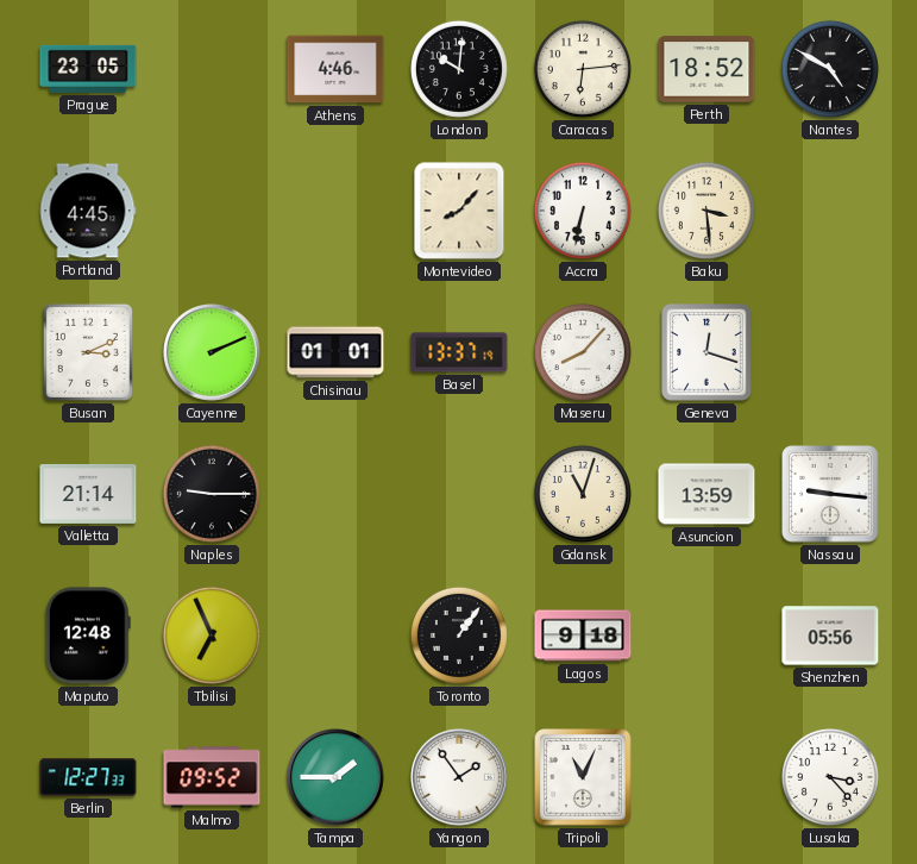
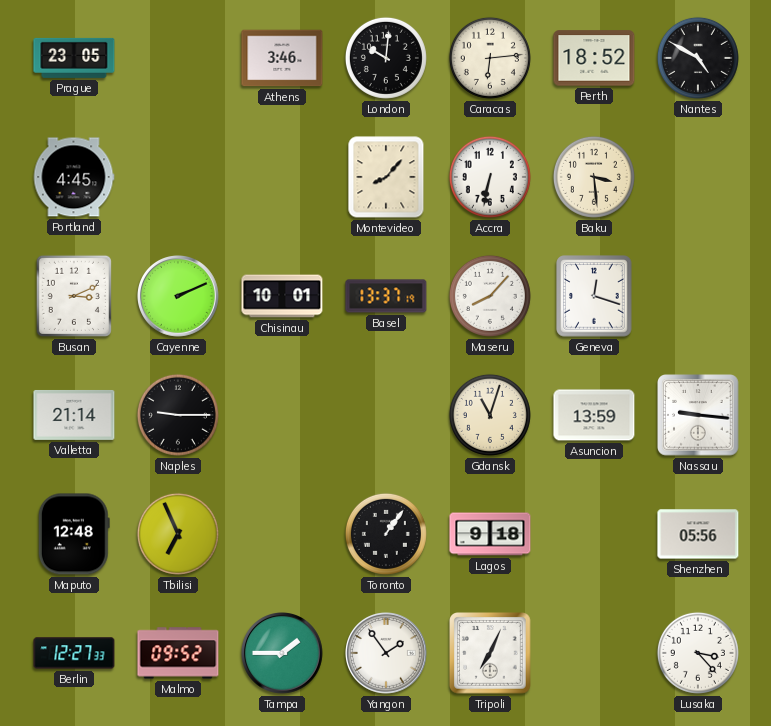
Athens: 4:46 -> 3:46 (282, 58)
Chisinau: 01:01 -> 10:01 (282, 296)
Tripoli: 11:04 -> 7:04 (490, 653)
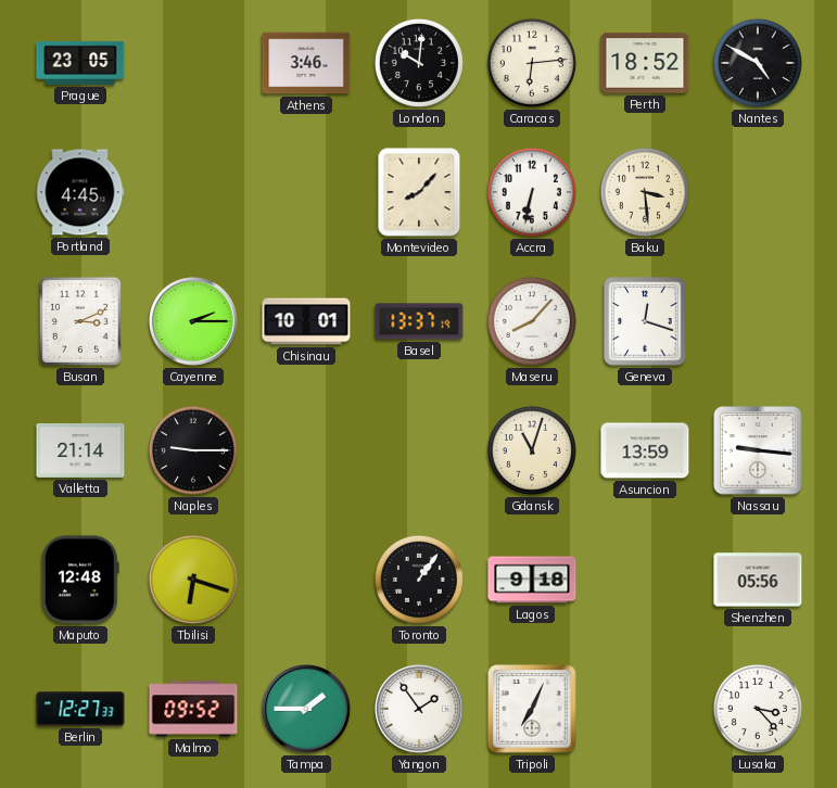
Cayenne: 2:11 -> 2:15 (194, 322)
Tbilisi: 6:56 -> 6:18 (193, 580)
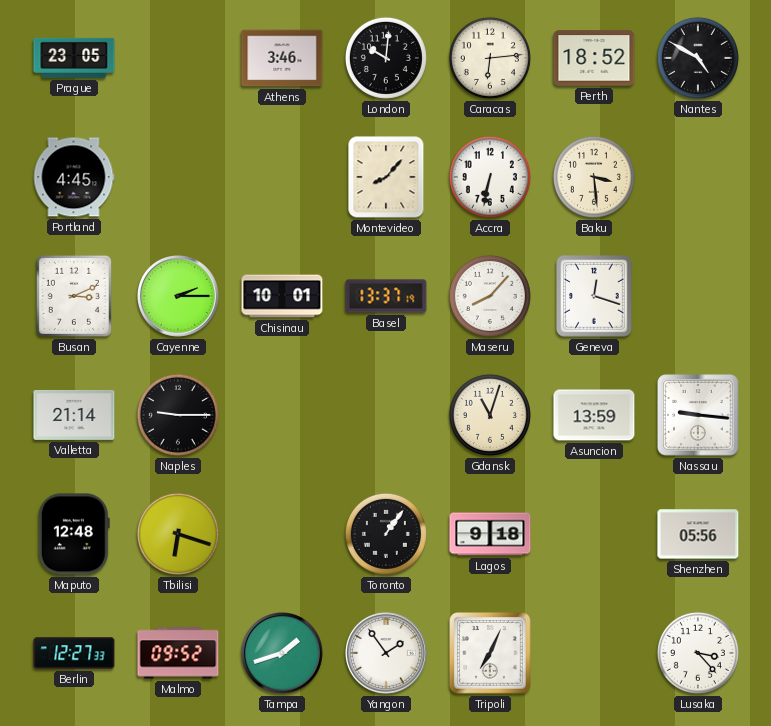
Tampa: 1:45 -> 1:42 (283, 654)
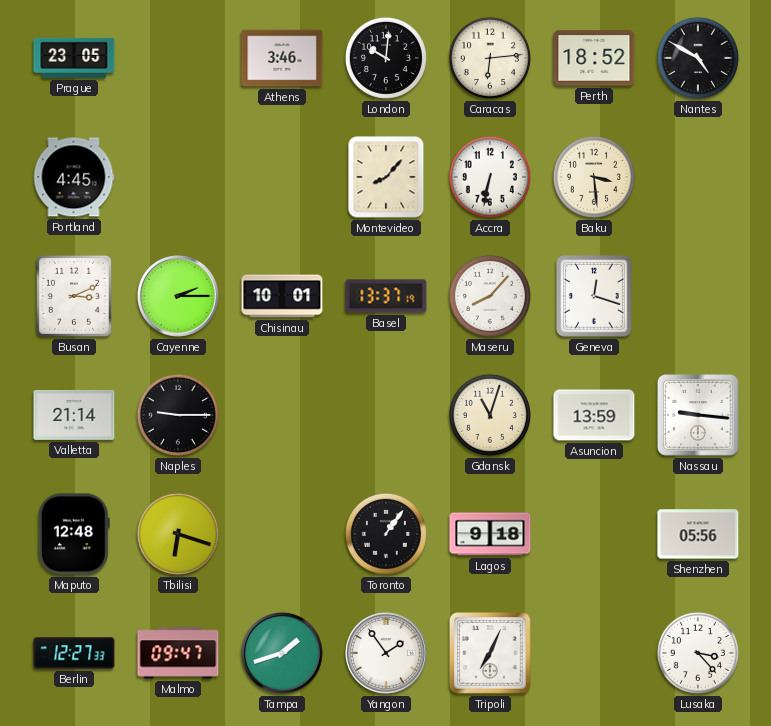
Malmo: 09:52 -> 09:47 (178, 653)
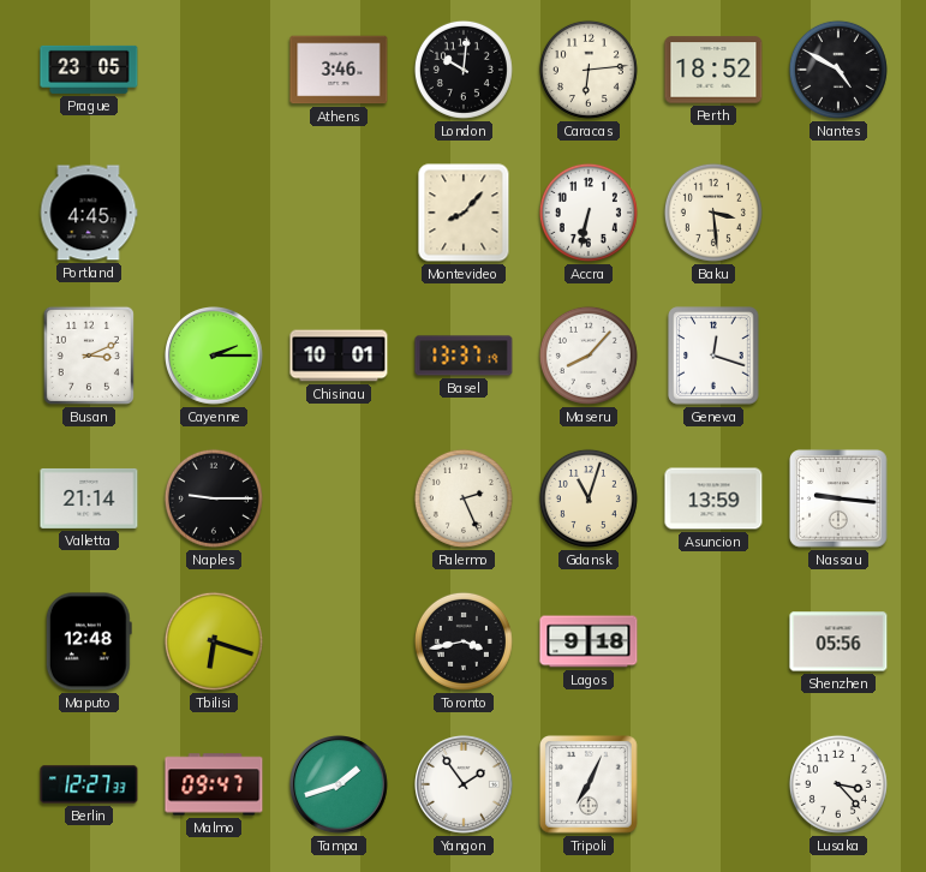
Palermo: none -> 2:26 (464, 498)
Toronto: 1:06 -> 3:43 (464, 641)
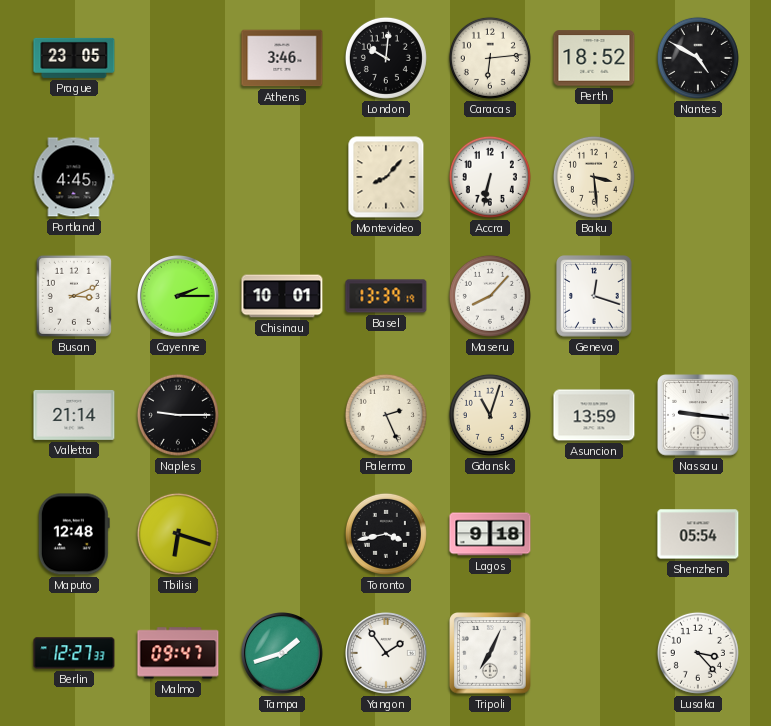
Basel: 13:37 -> 13:39 (386, 296)
Shenzhen: 05:56 -> 05:54 (698, 534)
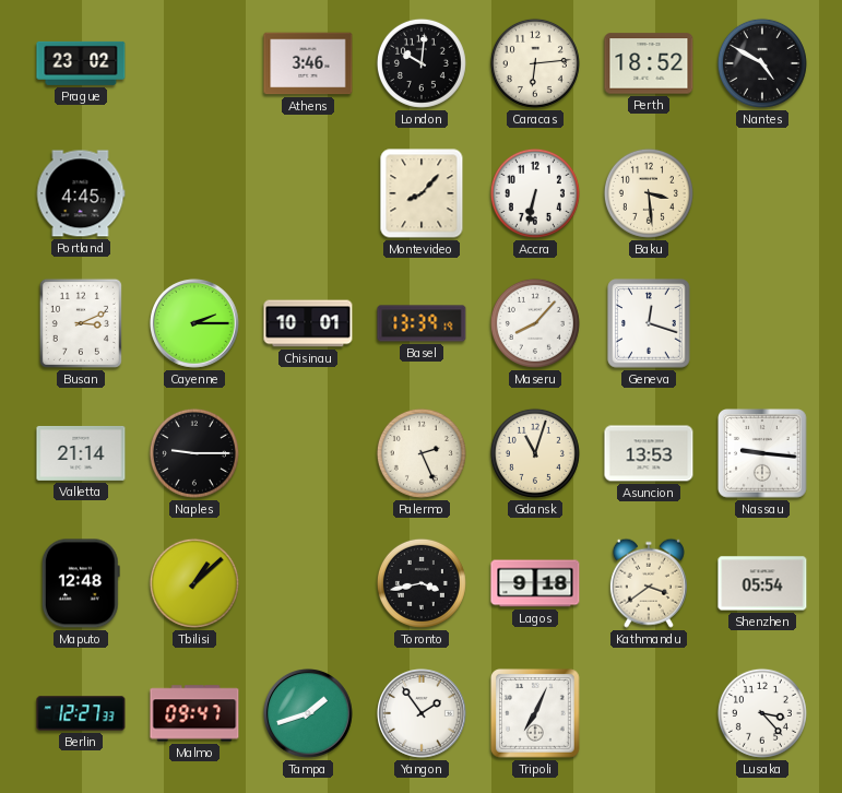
Prague: 23:05 -> 23:02 (81, 63)
Asuncion: 13:59 -> 13:53 (649, 453)
Tbilisi: 6:18 -> 1:08 (194, 583)
Kathmandu: none -> 3:39 (649, 583)
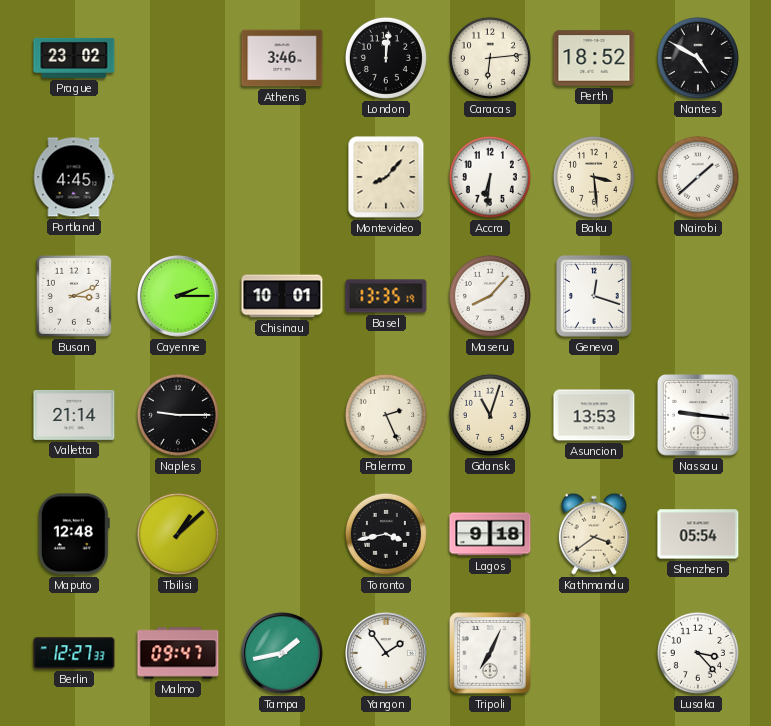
London: 10:01 -> 12:01 (386, 58)
Accra: 6:32 -> 6:31 (490, 177)
Nairobi: none -> 1:38 (698, 177)
Basel: 13:39 -> 13:35 (386, 296)
Tampa: 1:42 -> 1:43 (283, 654)
